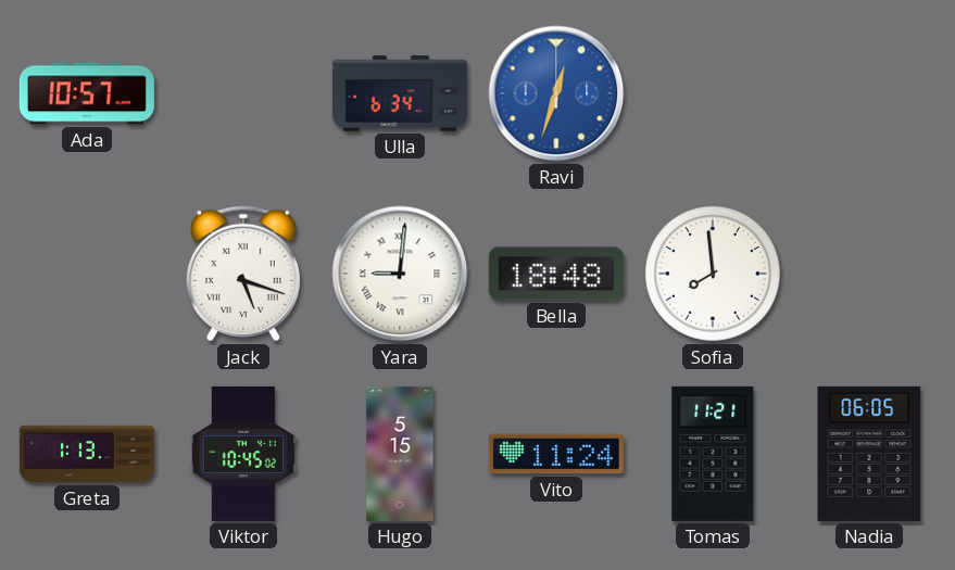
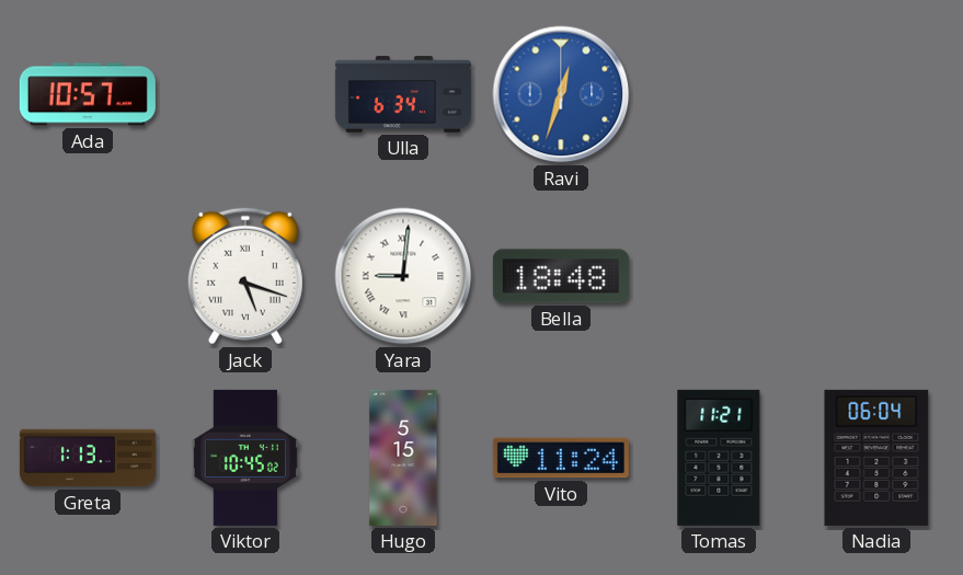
Sofia: 7:59 -> none (714, 275)
Nadia: 06:05 -> 06:04 (876, 458)
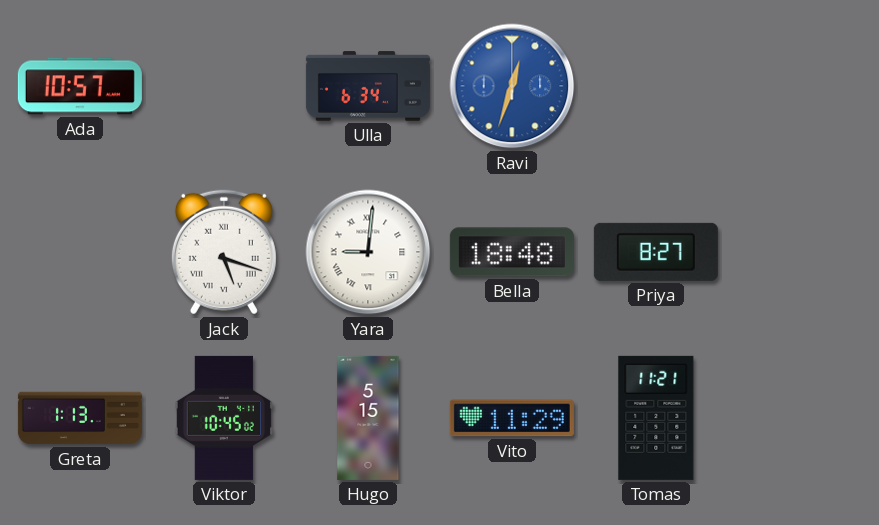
Priya: none -> 8:27 (656, 252)
Vito: 11:24 -> 11:29 (512, 418)
Nadia: 06:04 -> none (876, 458)
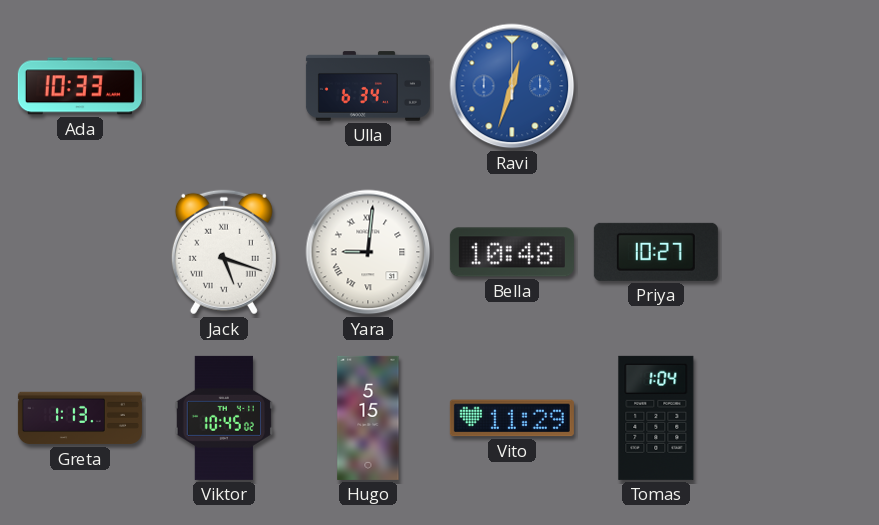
Ada: 10:57 -> 10:33 (80, 86)
Bella: 18:48 -> 10:48 (512, 252)
Priya: 8:27 -> 10:27 (656, 252)
Tomas: 11:21 -> 1:04 (656, 418)
